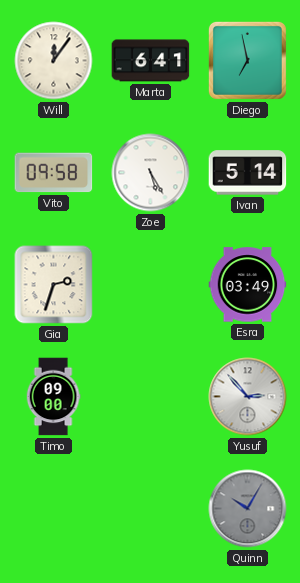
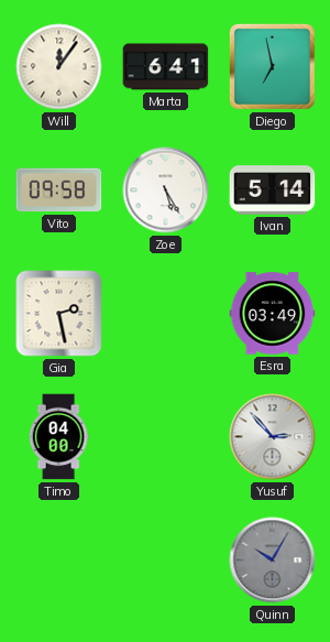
Gia: 2:33 -> 2:28 (59, 314)
Timo: 09:00 -> 04:00 (58, 437)
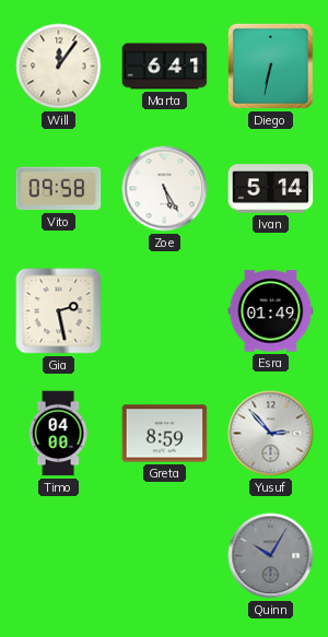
Diego: 6:58 -> 6:32 (270, 66)
Esra: 03:49 -> 01:49 (271, 311)
Greta: none -> 8:59 (165, 434)
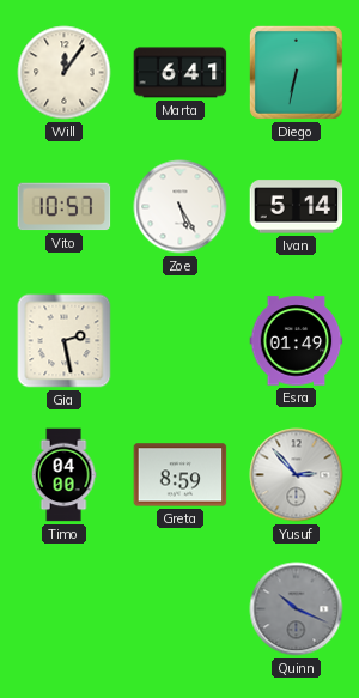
Vito: 09:58 -> 10:57 (65, 207)
Quinn: 10:05 -> 10:19 (297, 609)
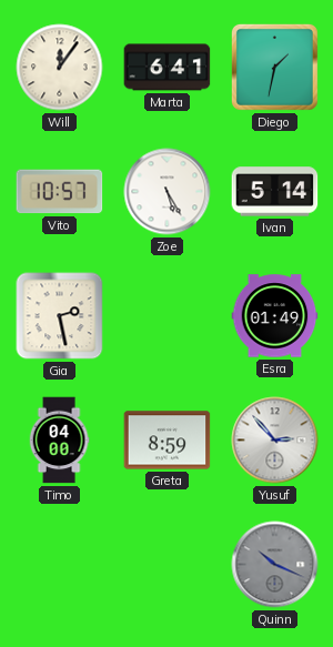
Diego: 6:32 -> 1:32 (274, 67)
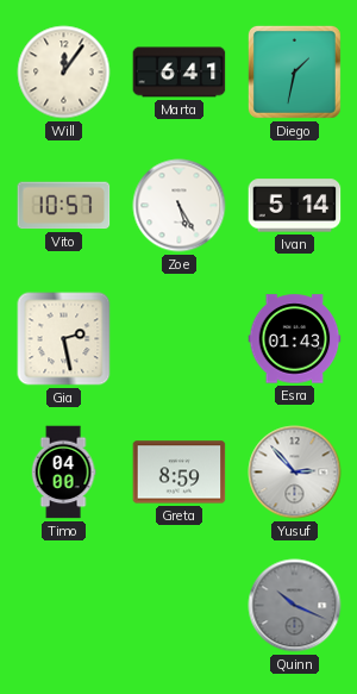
Esra: 01:49 -> 01:43 (295, 339)
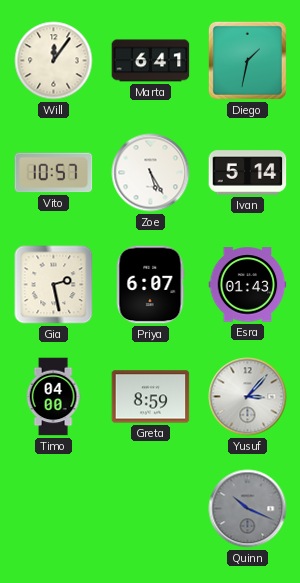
Priya: none -> 6:07 (150, 285)
Yusuf: 2:53 -> 3:07 (248, 397)
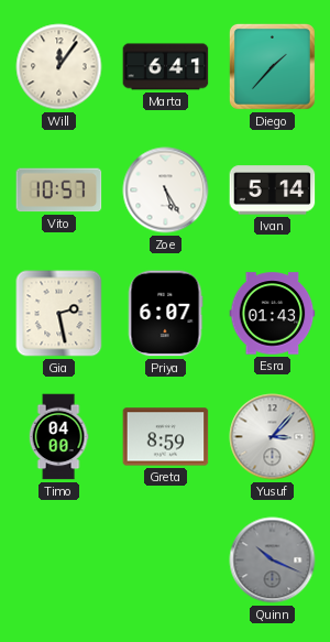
Diego: 1:32 -> 1:37 (272, 66)
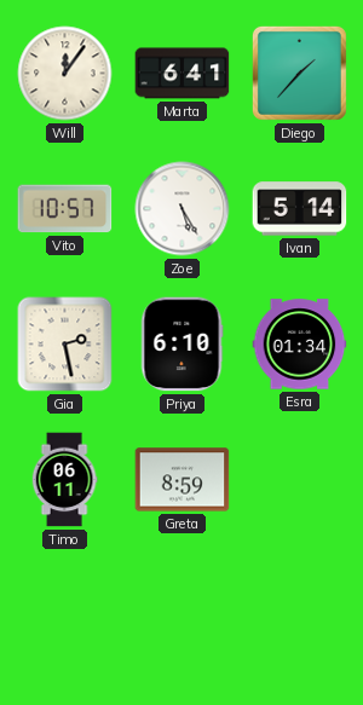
Priya: 6:07 -> 6:10 (181, 345)
Esra: 01:43 -> 01:34 (300, 345)
Timo: 04:00 -> 06:11 (64, 480)
Yusuf: 3:07 -> none (273, 437)
Quinn: 10:19 -> none (273, 561)
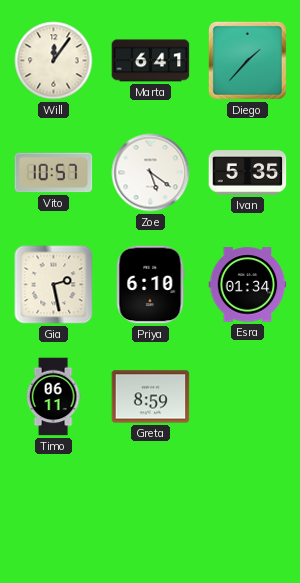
Zoe: 5:25 -> 5:21 (151, 173)
Ivan: 5:14 -> 5:35 (248, 173)
